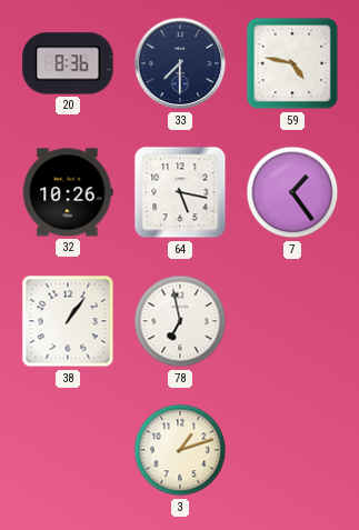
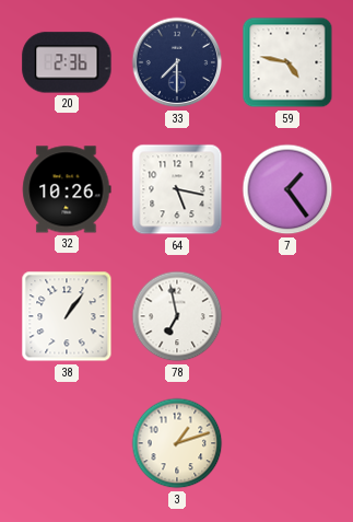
20: 8:36 -> 2:36 (67, 62)
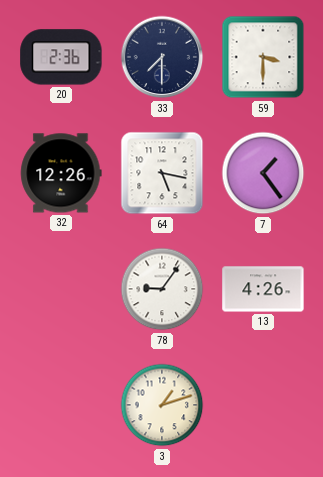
59: 4:47 -> 3:30 (263, 57)
32: 10:26 -> 12:26 (61, 173)
38: 1:06 -> none (67, 316)
78: 6:58 -> 9:06 (162, 289)
13: none -> 4:26 (263, 289)
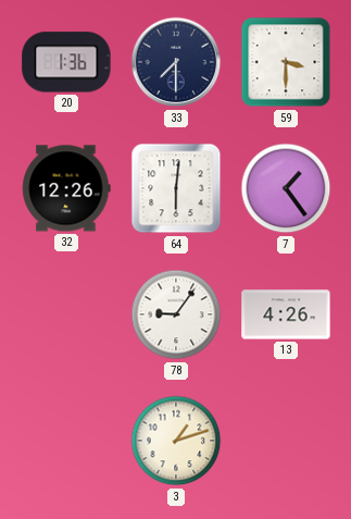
20: 2:36 -> 1:36 (66, 62)
64: 5:17 -> 6:01 (176, 188)
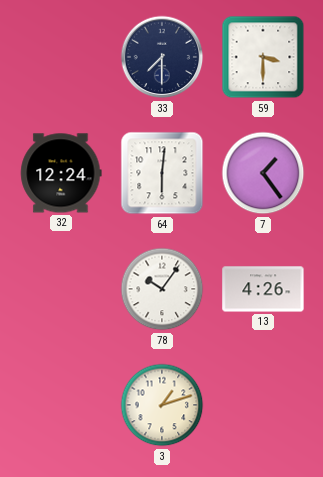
20: 1:36 -> none (66, 62)
32: 12:26 -> 12:24 (61, 173)
78: 9:06 -> 10:06 (162, 289)
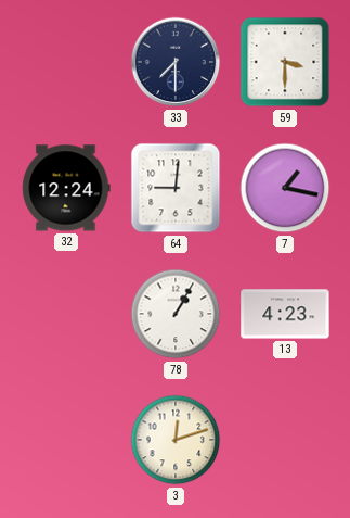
64: 6:01 -> 9:01 (176, 188)
7: 1:24 -> 1:17 (285, 188)
78: 10:06 -> 1:05 (176, 314)
13: 4:26 -> 4:23 (285, 314)
3: 1:12 -> 12:12 (176, 440)
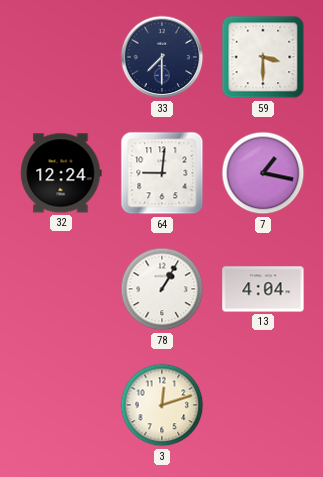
13: 4:23 -> 4:04 (263, 289)
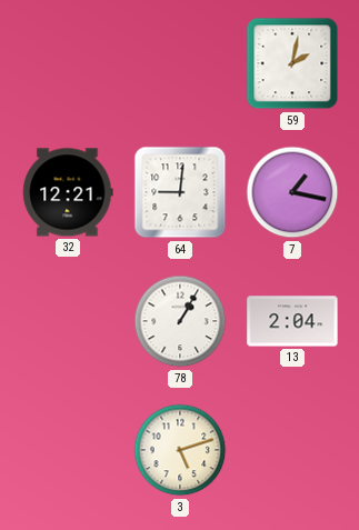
33: 7:30 -> none (162, 57)
59: 3:30 -> 2:02 (292, 63)
32: 12:24 -> 12:21 (68, 192)
13: 4:04 -> 2:04 (292, 321)
3: 12:12 -> 5:12 (180, 450)
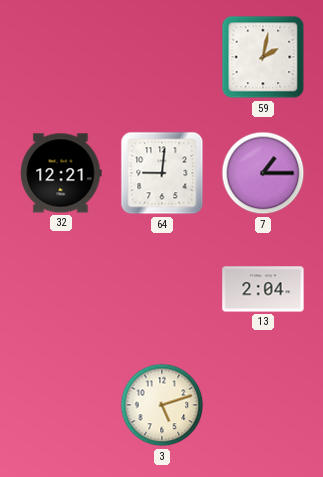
7: 1:17 -> 1:15 (263, 173)
78: 1:05 -> none (180, 321)
